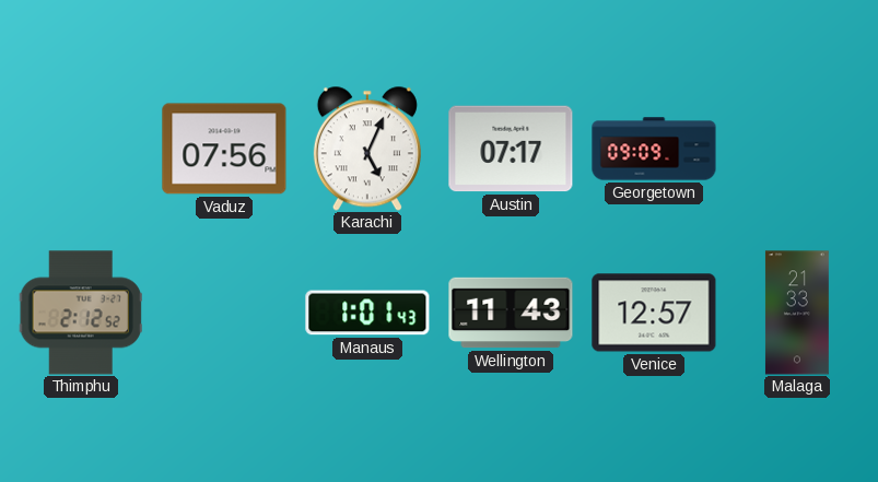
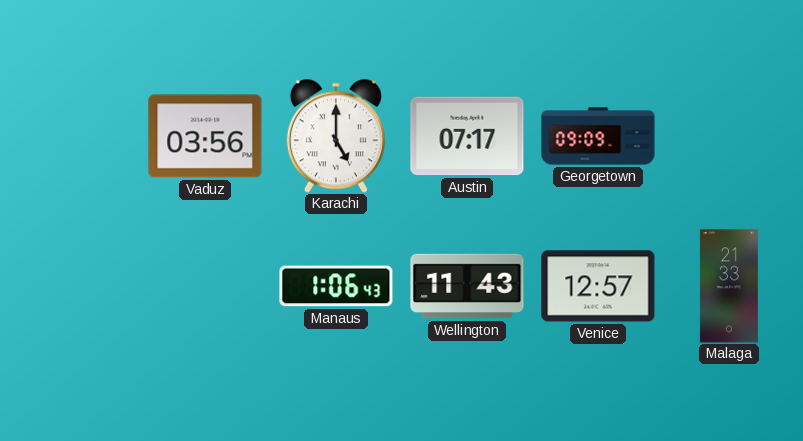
Vaduz: 07:56 -> 03:56 (205, 136)
Karachi: 5:04 -> 5:00 (336, 136)
Thimphu: 2:12 -> none (81, 313)
Manaus: 1:01 -> 1:06 (336, 286)
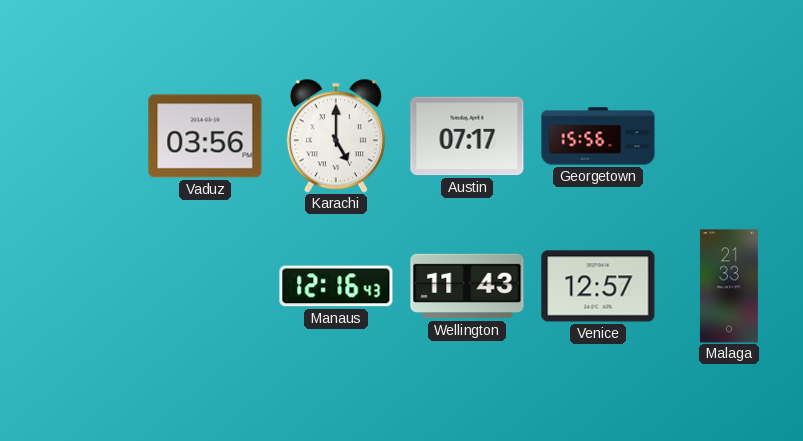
Georgetown: 09:09 -> 15:56 (598, 136)
Manaus: 1:06 -> 12:16 (336, 286)
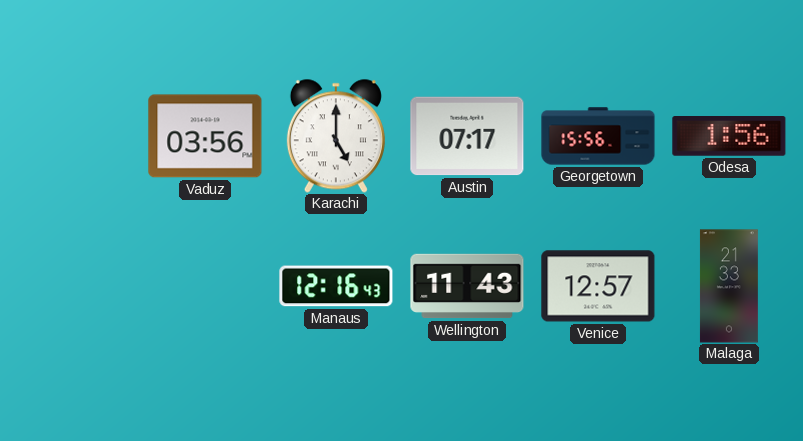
Odesa: none -> 1:56 (729, 136)
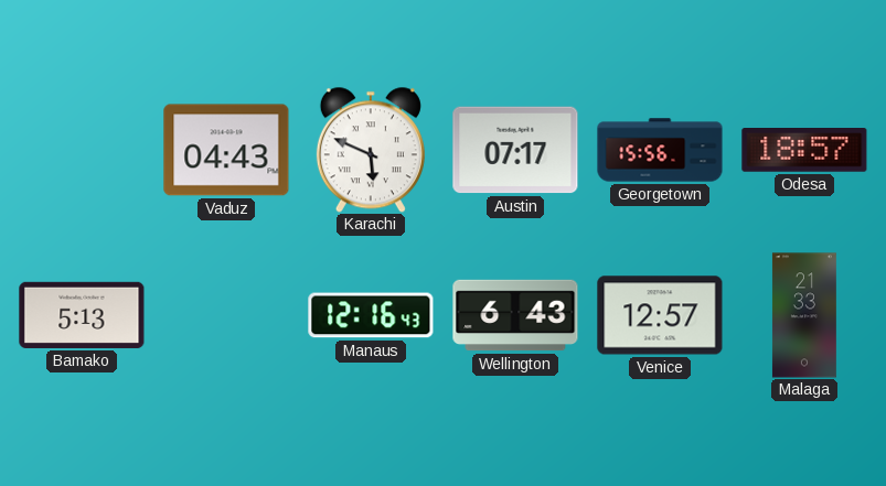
Vaduz: 03:56 -> 04:43 (226, 150)
Karachi: 5:00 -> 5:49 (371, 150)
Odesa: 1:56 -> 18:57 (804, 150)
Bamako: none -> 5:13 (82, 315)
Wellington: 11:43 -> 6:43 (515, 315)
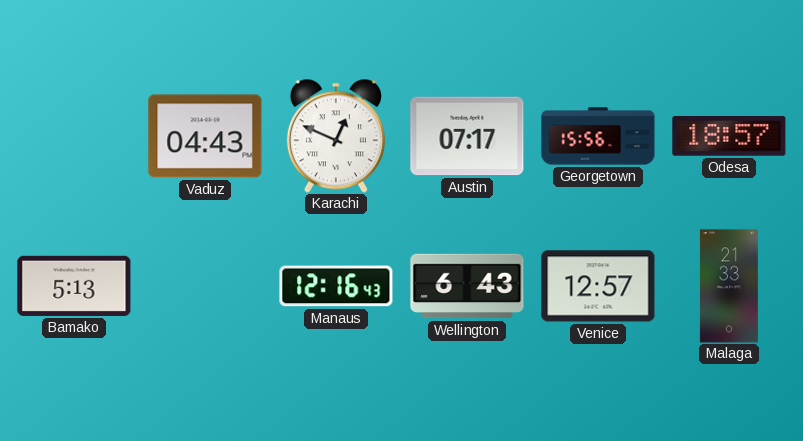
Karachi: 5:49 -> 12:49 (336, 136)
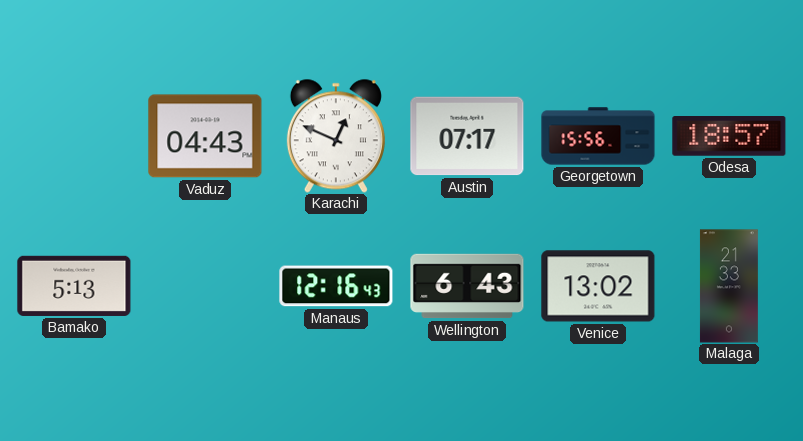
Venice: 12:57 -> 13:02 (598, 286)
